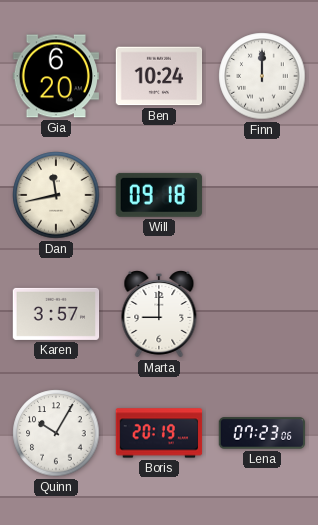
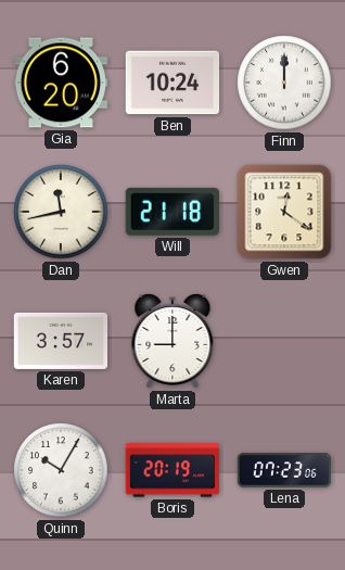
Will: 09:18 -> 21:18 (173, 212)
Gwen: none -> 12:21 (284, 212)
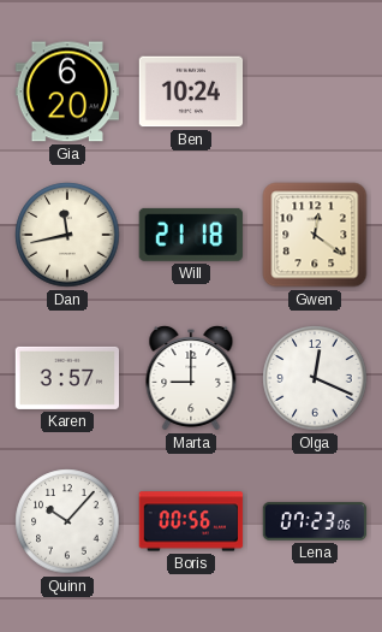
Finn: 12:00 -> none (284, 83)
Olga: none -> 12:19 (315, 378)
Quinn: 10:05 -> 10:07 (67, 521)
Boris: 20:19 -> 00:56 (191, 521)
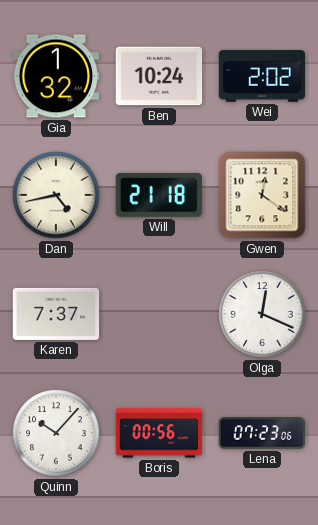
Gia: 6:20 -> 1:32 (56, 76)
Wei: none -> 2:02 (262, 76)
Dan: 11:43 -> 4:43 (56, 195)
Karen: 3:57 -> 7:37 (56, 314)
Marta: 9:00 -> none (191, 379)
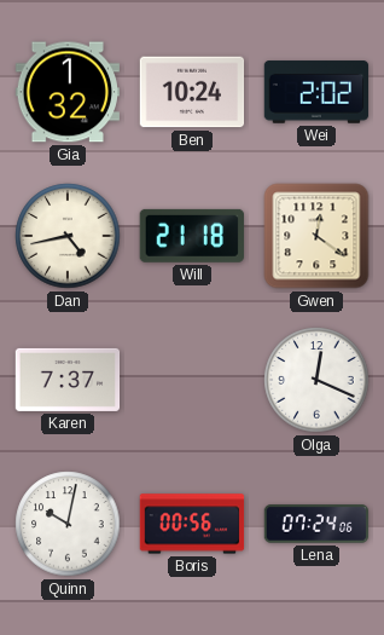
Quinn: 10:07 -> 10:02 (68, 524)
Lena: 07:23 -> 07:24 (316, 524)
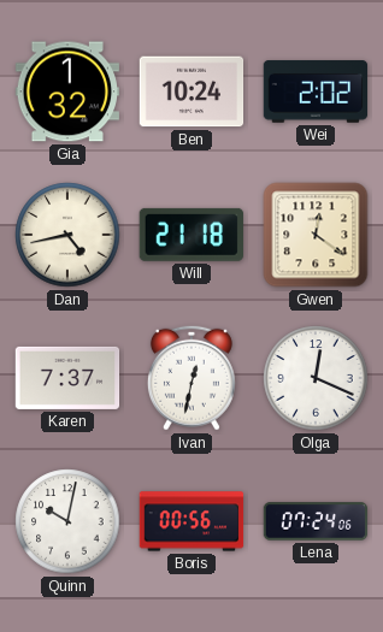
Ivan: none -> 12:32 (191, 378)
